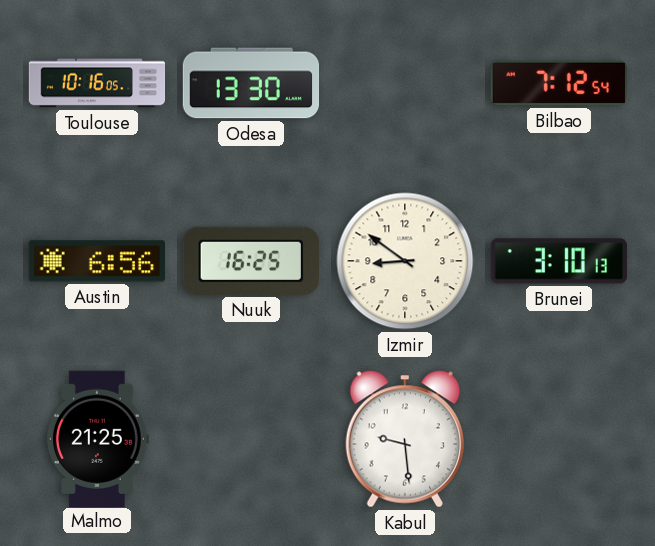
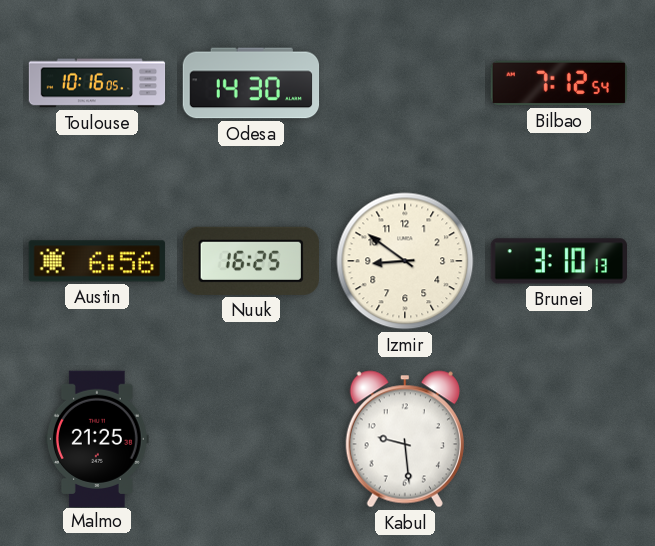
Odesa: 13:30 -> 14:30 (251, 83)
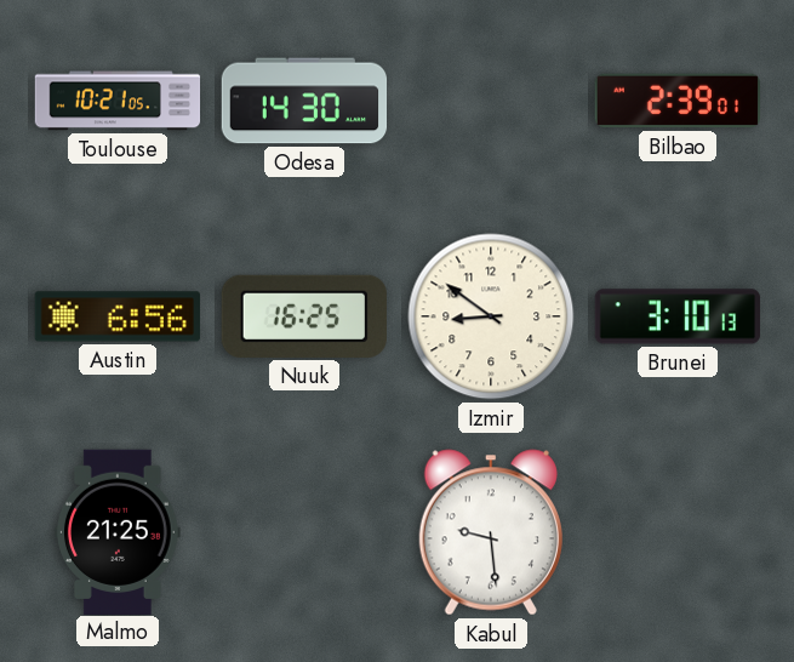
Toulouse: 10:16 -> 10:21 (118, 101)
Bilbao: 7:12 -> 2:39 (676, 101)
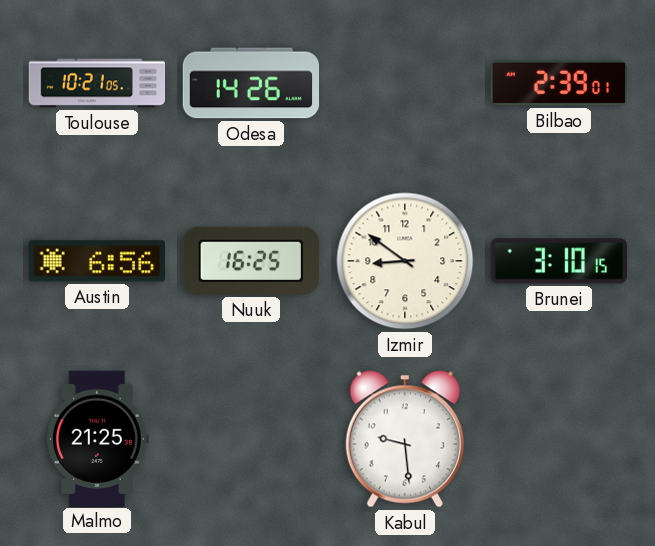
Odesa: 14:30 -> 14:26 (251, 83)
Brunei: 3:10:13 -> 3:10:15 (558, 261)
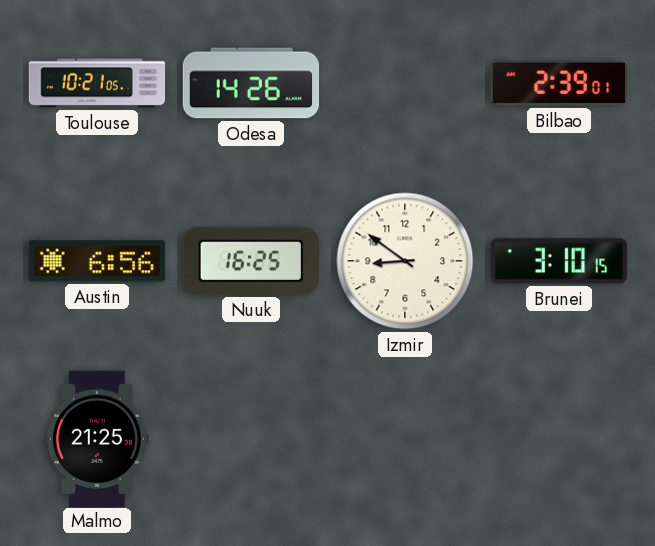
Kabul: 9:29 -> none (405, 439)
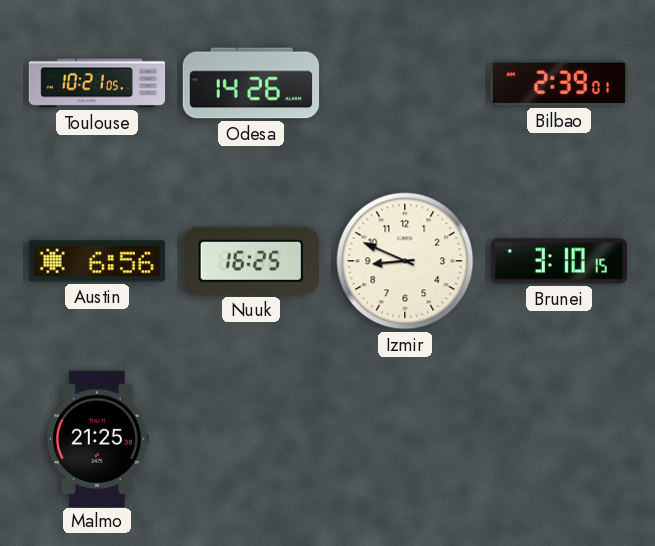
Izmir: 8:51 -> 8:49 (405, 261)
